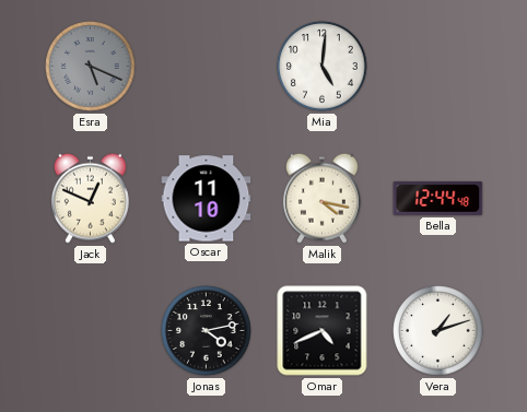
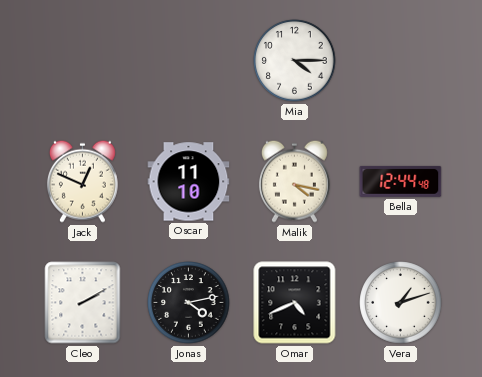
Esra: 5:19 -> none (91, 67)
Mia: 5:01 -> 4:15 (295, 61)
Cleo: none -> 2:10 (83, 303)
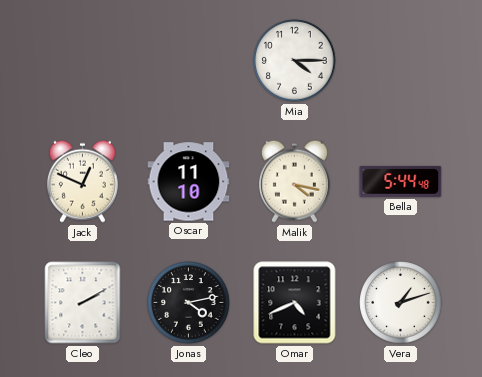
Bella: 12:44 -> 5:44 (401, 181)
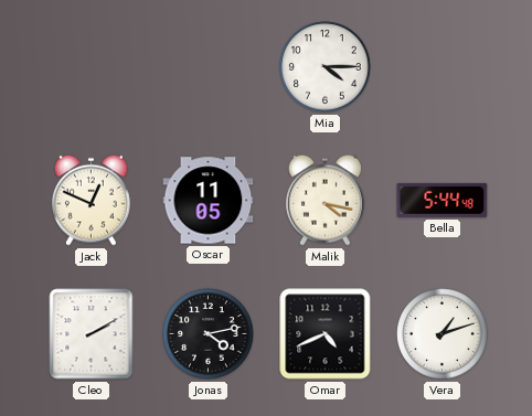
Oscar: 11:10 -> 11:05 (209, 201)
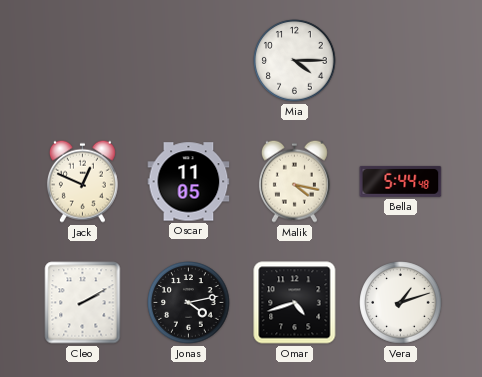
Omar: 4:41 -> 4:42 (295, 303)
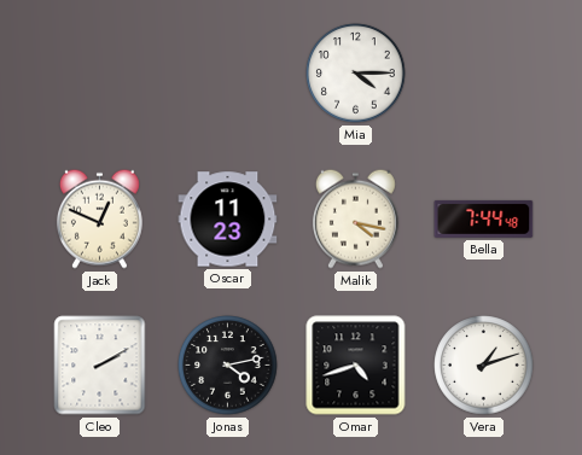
Oscar: 11:05 -> 11:23 (228, 220)
Bella: 5:44 -> 7:44 (484, 218)
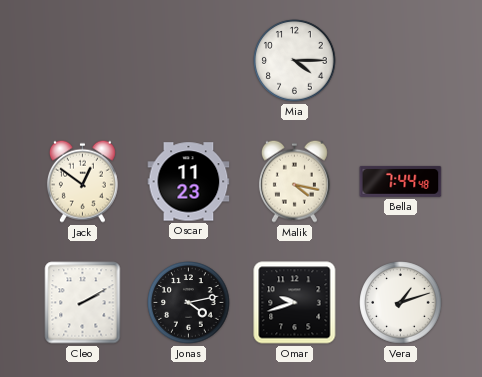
Jack: 12:49 -> 12:51 (82, 181)
Omar: 4:42 -> 9:42 (295, 303)
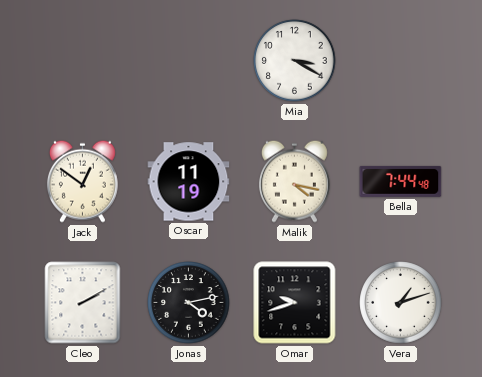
Mia: 4:15 -> 3:20 (295, 61)
Oscar: 11:23 -> 11:19 (189, 182)
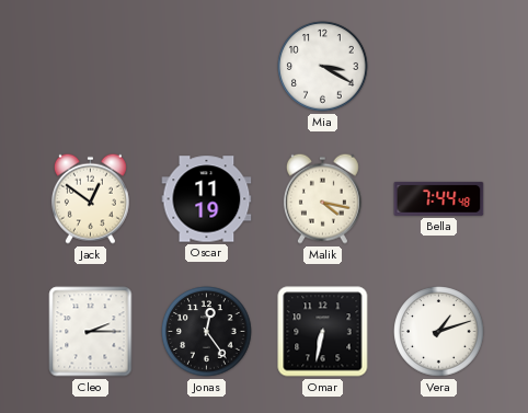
Cleo: 2:10 -> 2:15 (91, 332)
Jonas: 4:13 -> 12:24 (207, 332)
Omar: 9:42 -> 6:32 (323, 332)
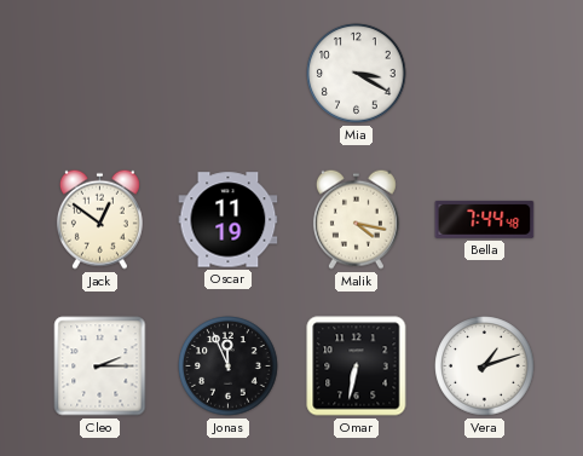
Jonas: 12:24 -> 11:56 (229, 366)
